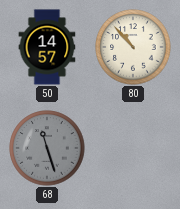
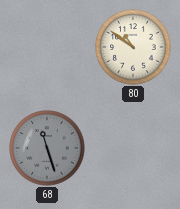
50: 14:57 -> none (47, 47)
80: 10:53 -> 10:51 (133, 47)
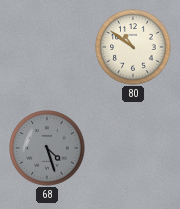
68: 11:27 -> 4:27 (47, 148)
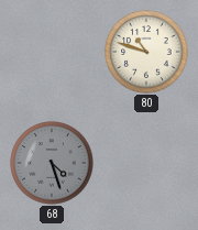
80: 10:51 -> 10:48 (146, 52)
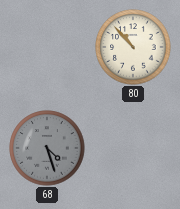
80: 10:48 -> 10:53 (133, 47)
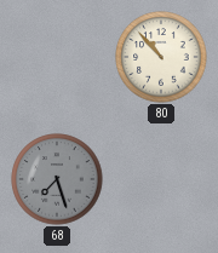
68: 4:27 -> 7:27 (57, 179)
